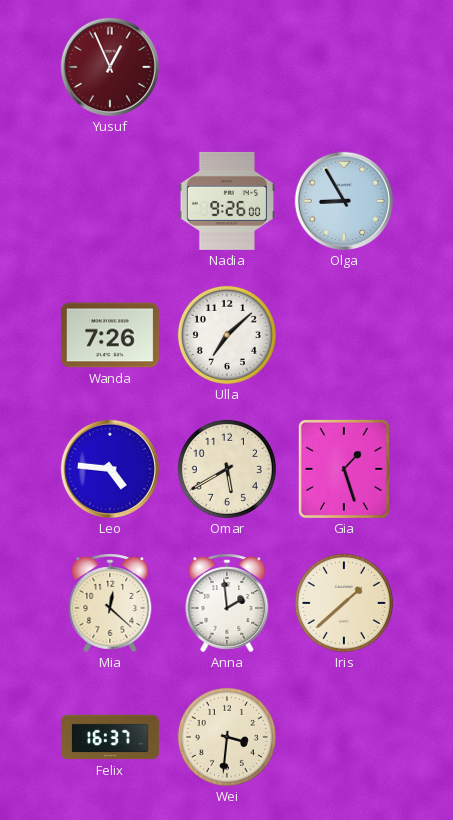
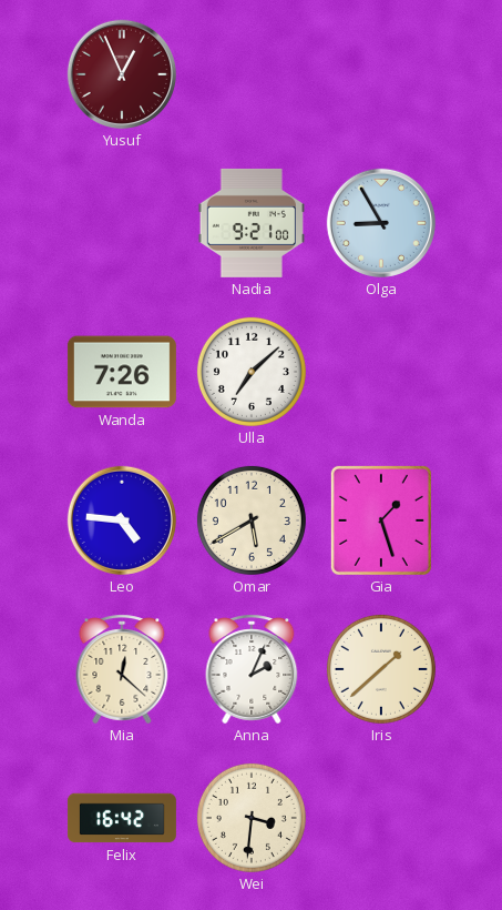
Nadia: 9:26 -> 9:21 (252, 223)
Anna: 1:59 -> 2:04 (252, 669)
Felix: 16:37 -> 16:42 (122, 818)
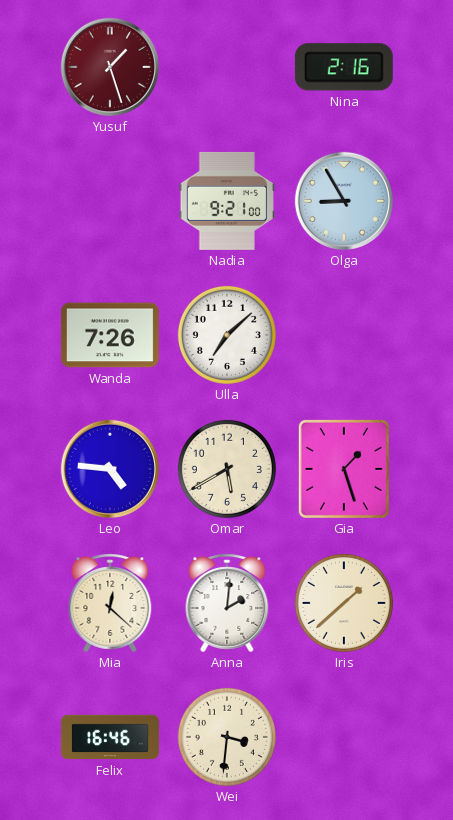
Yusuf: 12:56 -> 1:27 (110, 67)
Nina: none -> 2:16 (344, 67)
Anna: 2:04 -> 2:01 (227, 603)
Felix: 16:42 -> 16:46 (110, 737)
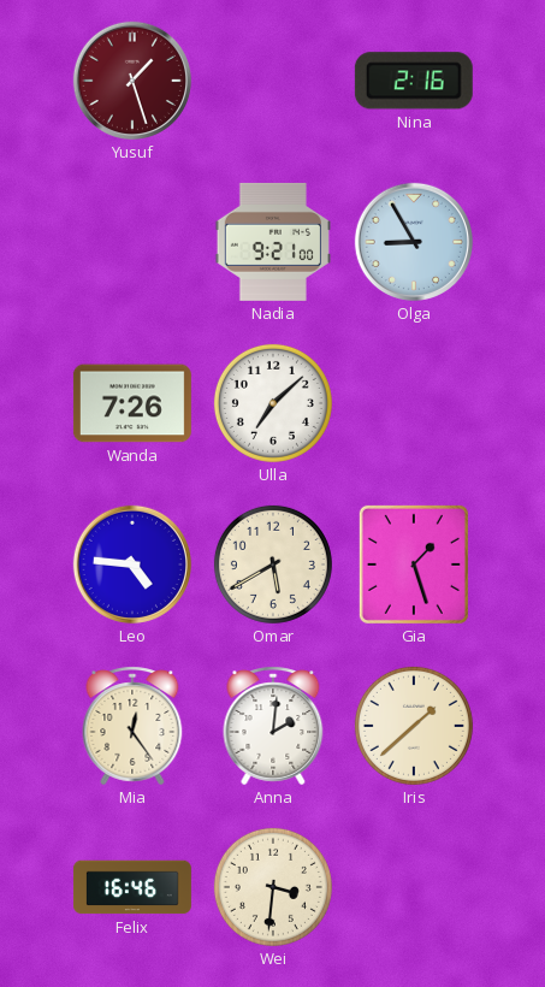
Mia: 12:22 -> 12:24 (132, 726)
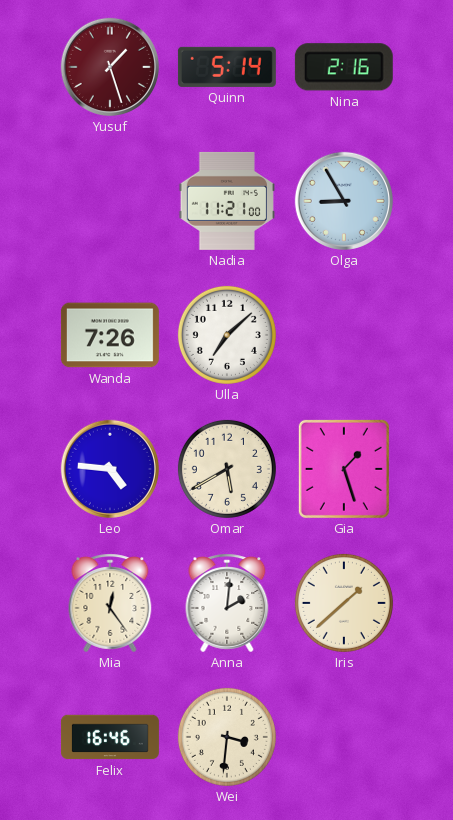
Quinn: none -> 5:14 (227, 67)
Nadia: 9:21 -> 11:21 (227, 201)
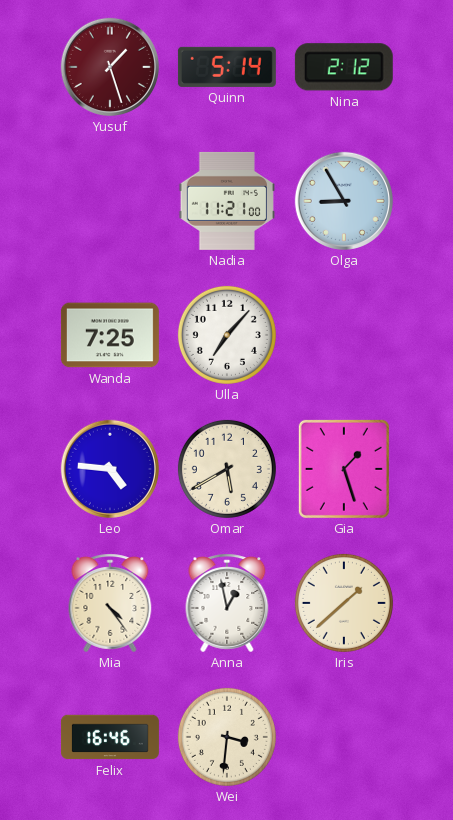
Nina: 2:16 -> 2:12 (344, 67)
Wanda: 7:26 -> 7:25 (110, 335)
Ulla: 7:08 -> 7:07 (227, 335)
Mia: 12:24 -> 4:24 (110, 603)
Anna: 2:01 -> 12:58 (227, 603)
